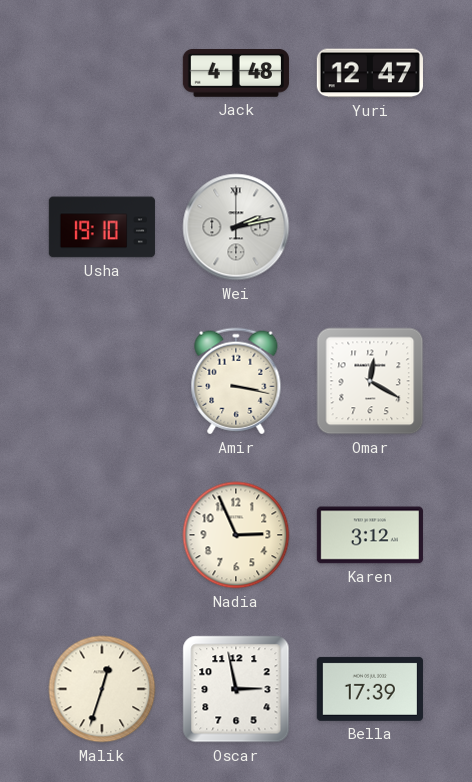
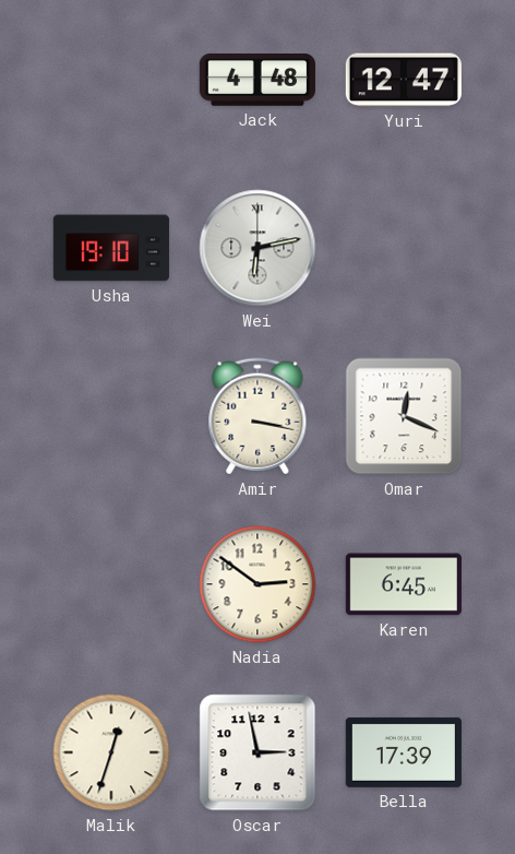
Wei: 2:13 -> 6:13 (257, 248)
Omar: 12:20 -> 12:19 (404, 416)
Nadia: 2:56 -> 2:51 (257, 584)
Karen: 3:12 -> 6:45 (404, 584)
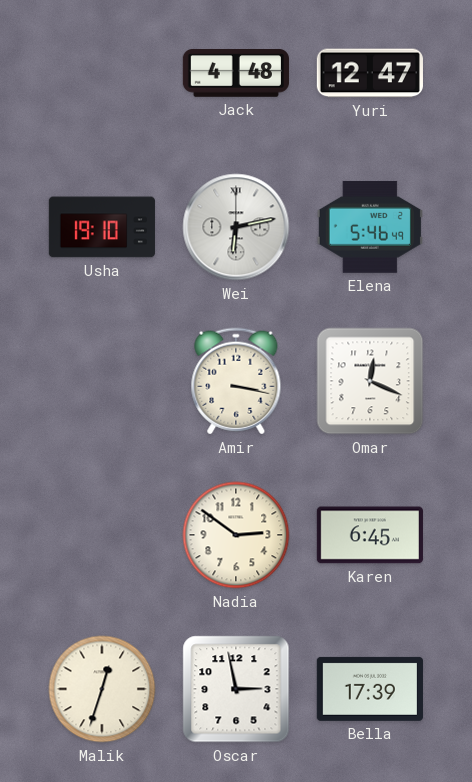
Elena: none -> 5:46 (370, 227)
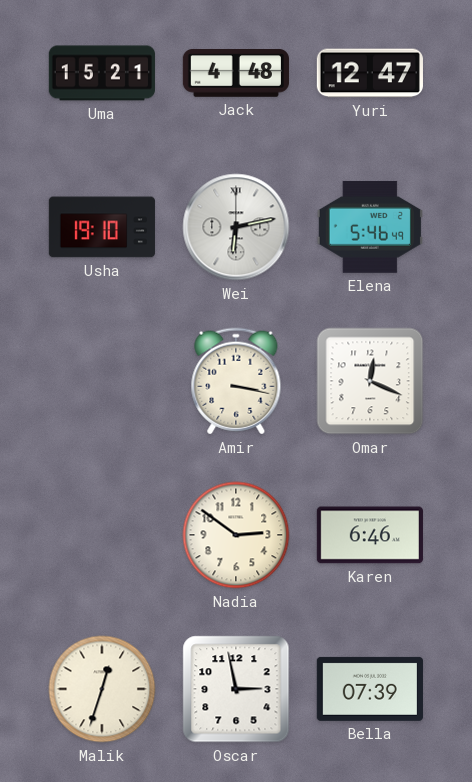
Uma: none -> 15:21 (102, 73)
Karen: 6:45 -> 6:46 (370, 535)
Bella: 17:39 -> 07:39 (370, 689)
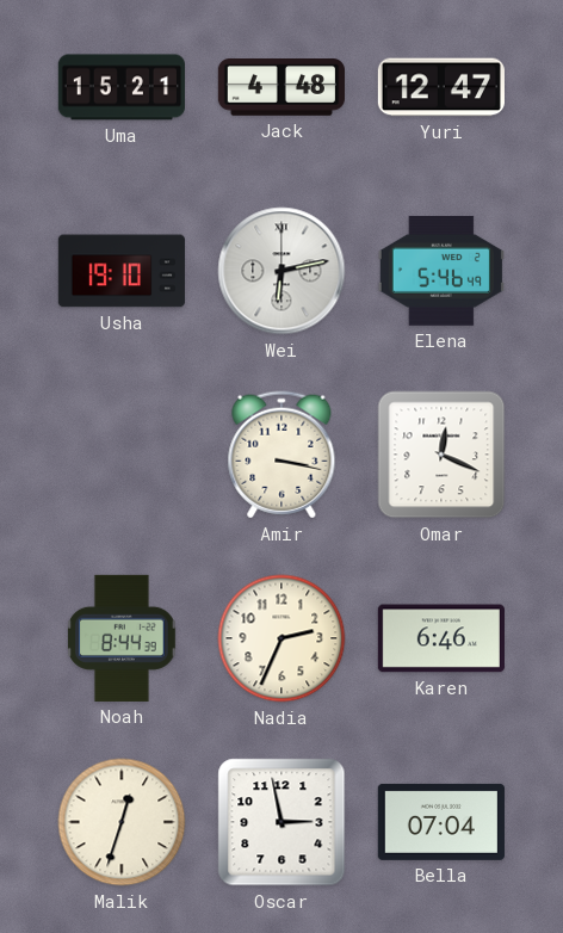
Noah: none -> 8:44 (123, 638)
Nadia: 2:51 -> 2:34 (281, 638)
Bella: 07:39 -> 07:04 (441, 822)
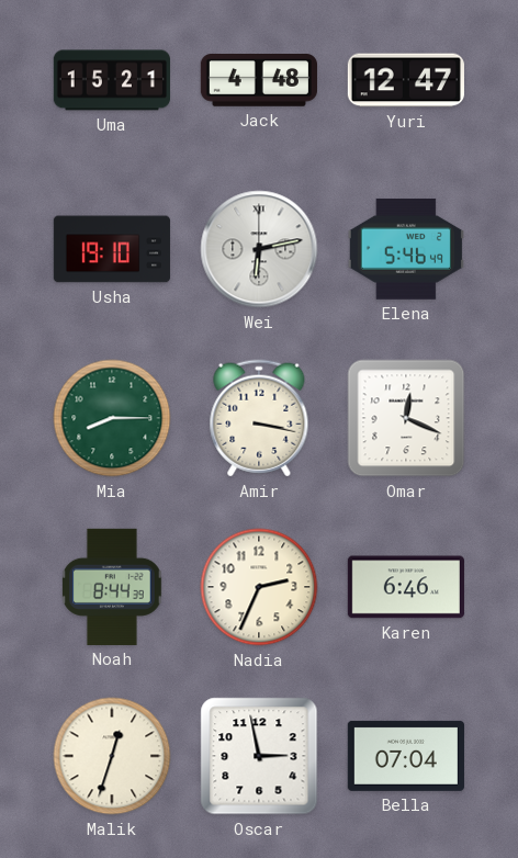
Mia: none -> 8:15 (112, 418)
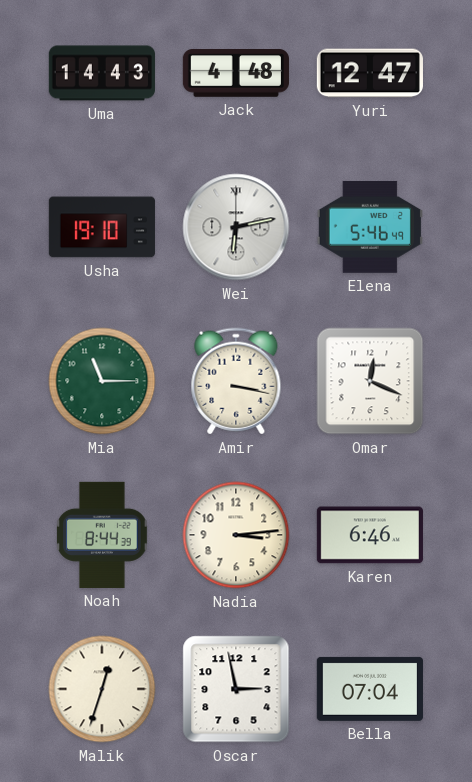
Uma: 15:21 -> 14:43 (102, 73)
Mia: 8:15 -> 11:15 (102, 381)
Nadia: 2:34 -> 3:14 (236, 535)
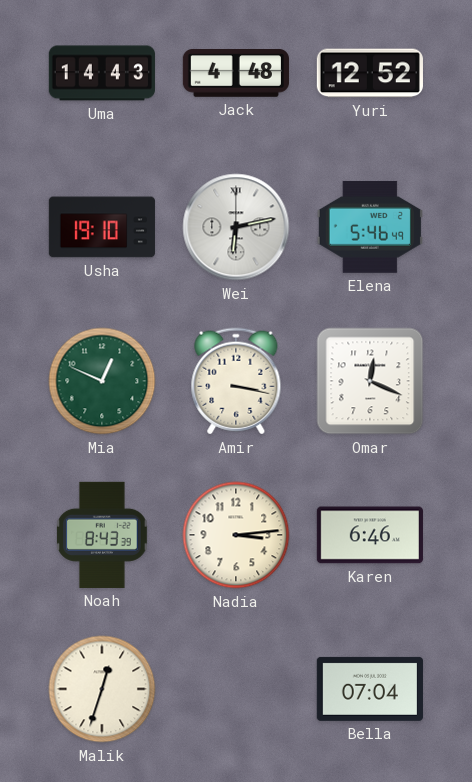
Yuri: 12:47 -> 12:52 (370, 73)
Mia: 11:15 -> 12:49 (102, 381)
Noah: 8:44 -> 8:43 (103, 535)
Oscar: 2:58 -> none (236, 689)
